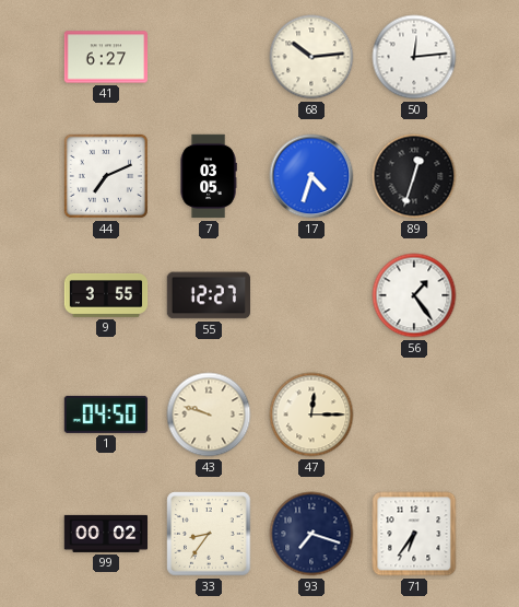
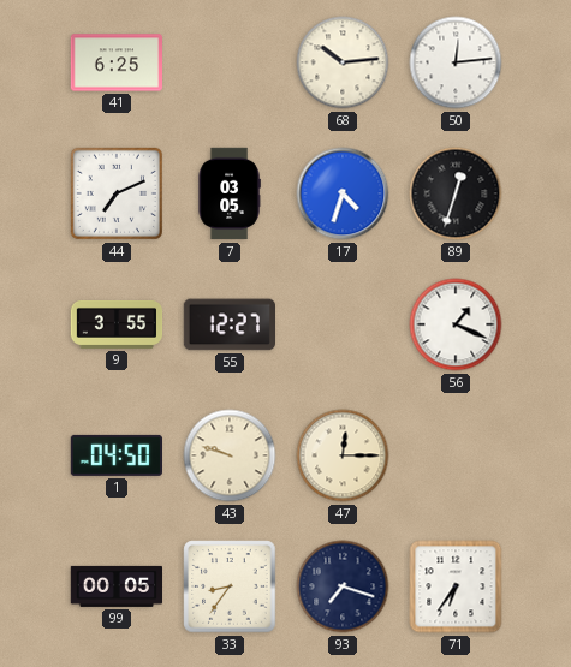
41: 6:27 -> 6:25 (115, 62)
56: 1:24 -> 1:19 (456, 324)
99: 00:02 -> 00:05 (115, 586)
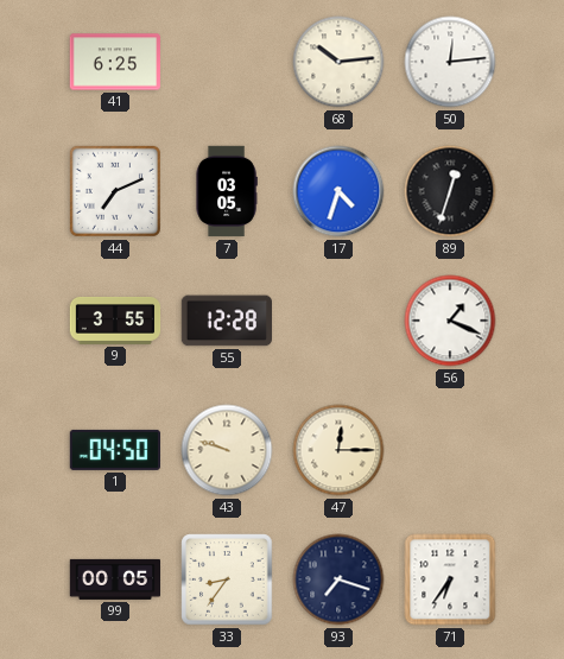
55: 12:27 -> 12:28 (226, 321)
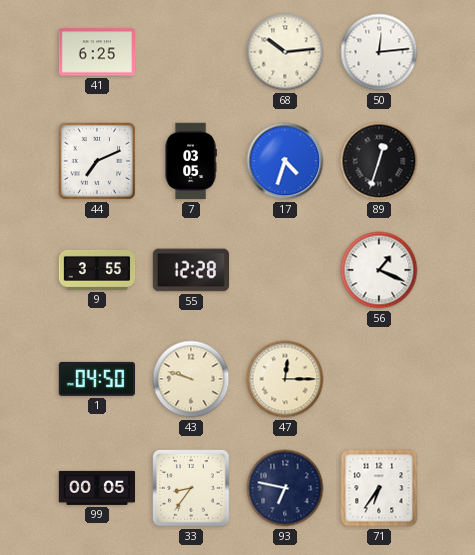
93: 7:18 -> 6:47 (285, 488)
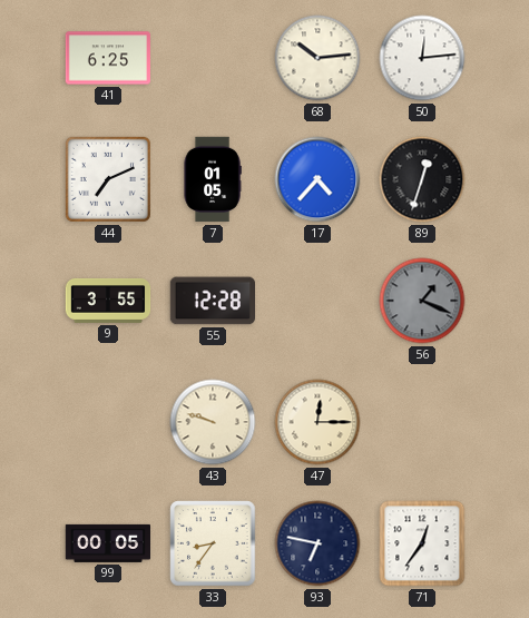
7: 03:05 -> 01:05 (213, 179)
17: 4:33 -> 4:37 (317, 179)
56 dial: white -> grey (422, 301)
1: 04:50 -> none (96, 379)
71: 6:36 -> 12:36 (422, 543)
